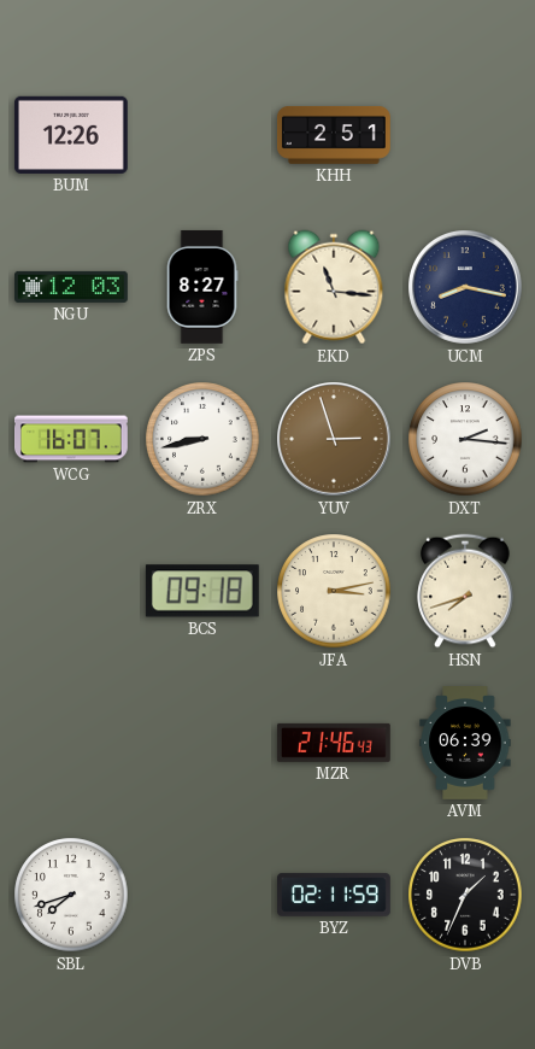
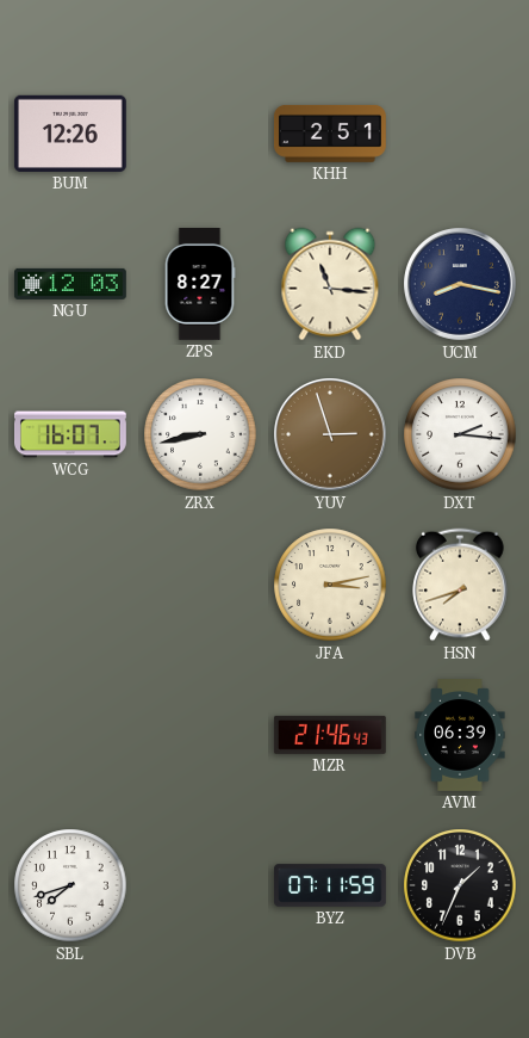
BCS: 09:18 -> none (202, 591)
BYZ: 02:11 -> 07:11 (331, 885)
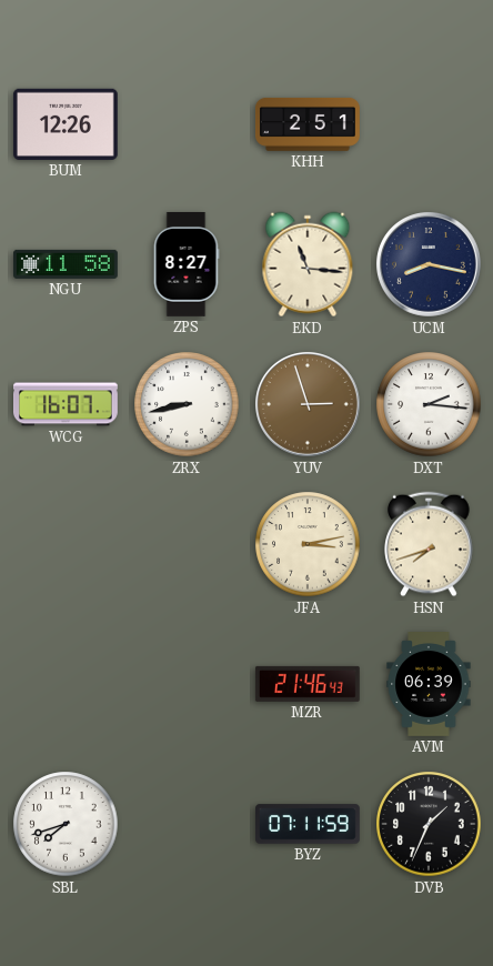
NGU: 12:03 -> 11:58 (67, 264)
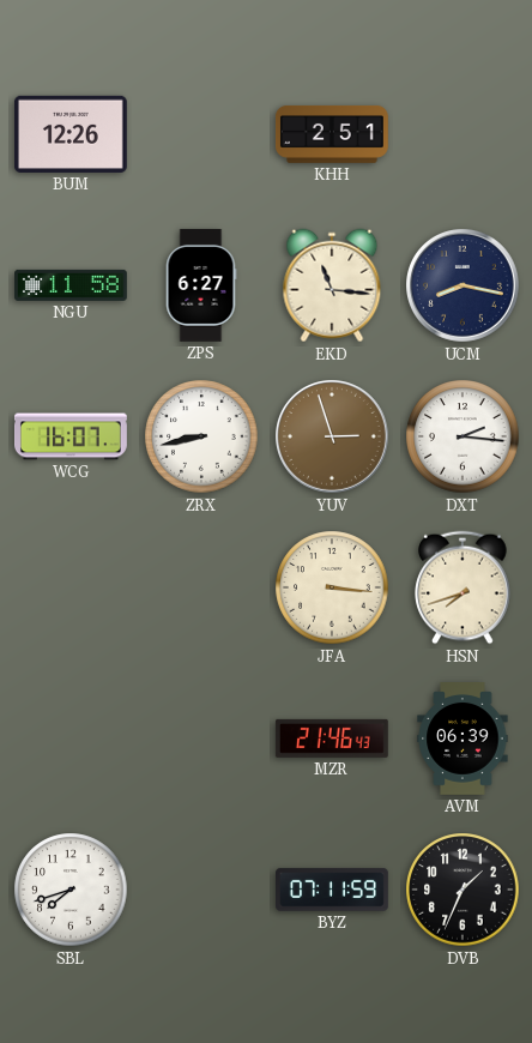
ZPS: 8:27 -> 6:27 (201, 285)
JFA: 3:13 -> 3:16 (332, 587)
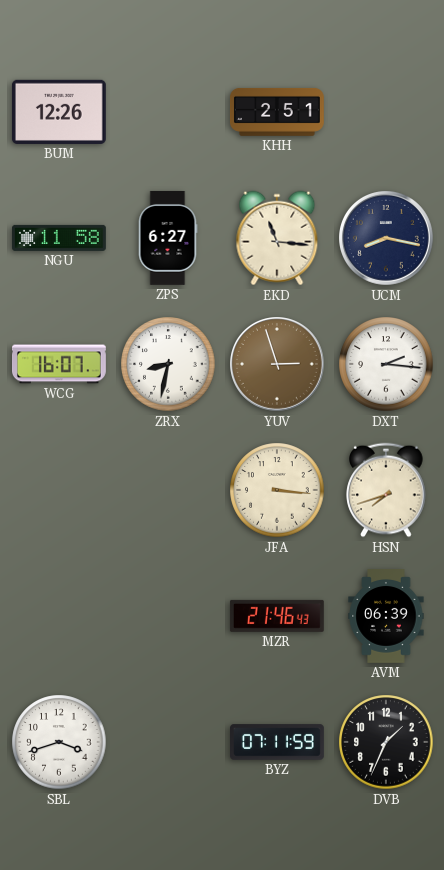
ZRX: 8:43 -> 8:32 (168, 364)
SBL: 7:42 -> 3:42 (59, 742)
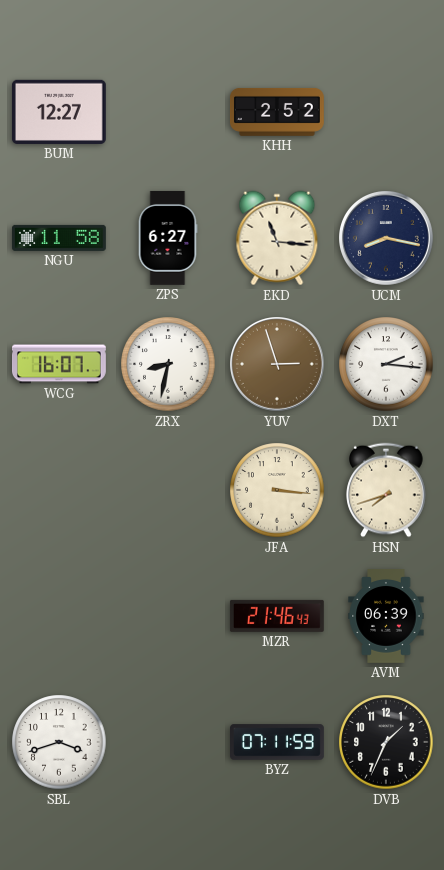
BUM: 12:26 -> 12:27 (59, 112)
KHH: 2:51 -> 2:52 (277, 112)
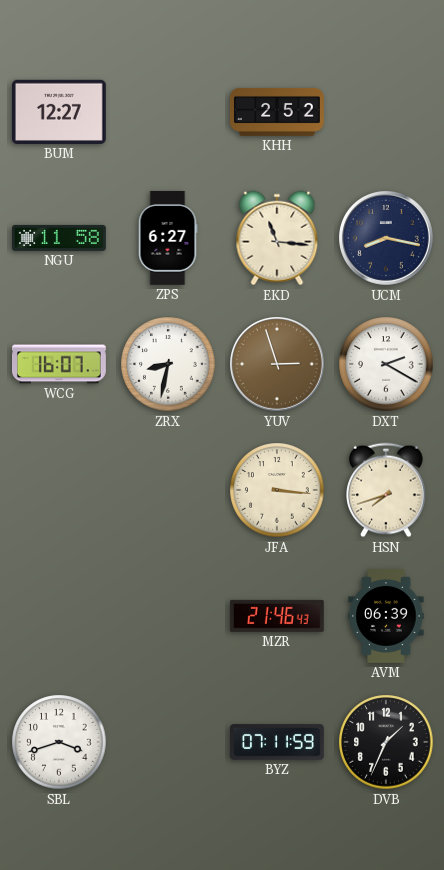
DXT: 2:16 -> 2:20 (386, 364)
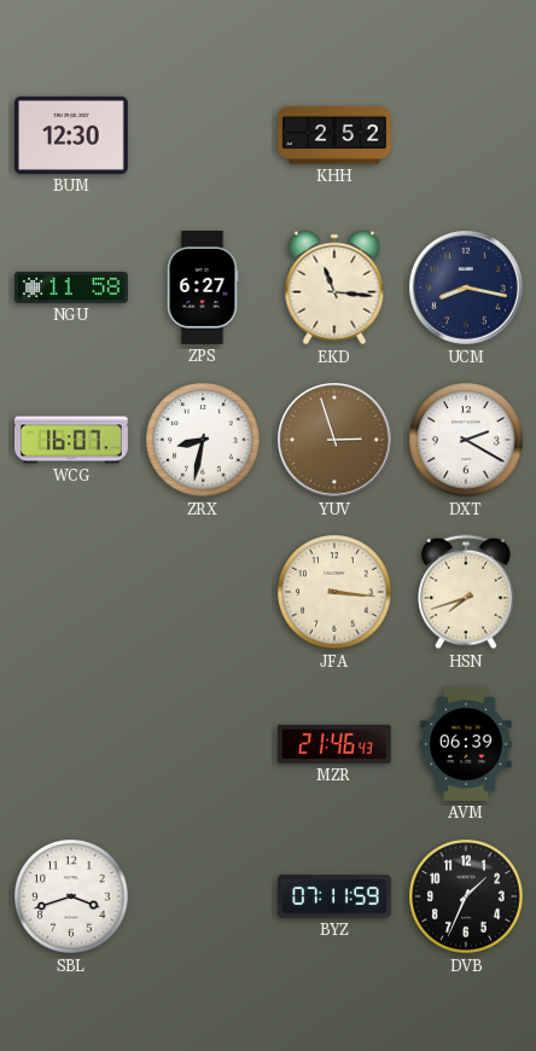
BUM: 12:27 -> 12:30 (71, 135)
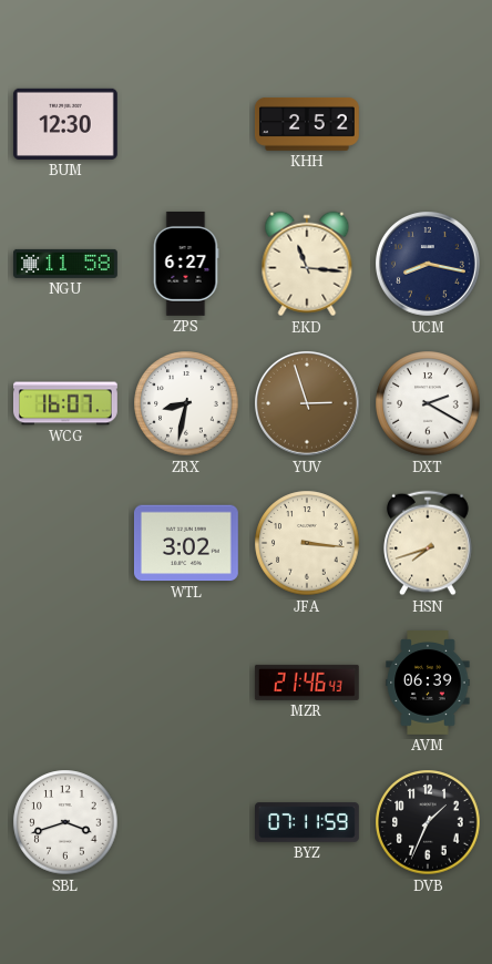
WTL: none -> 3:02 (186, 543)
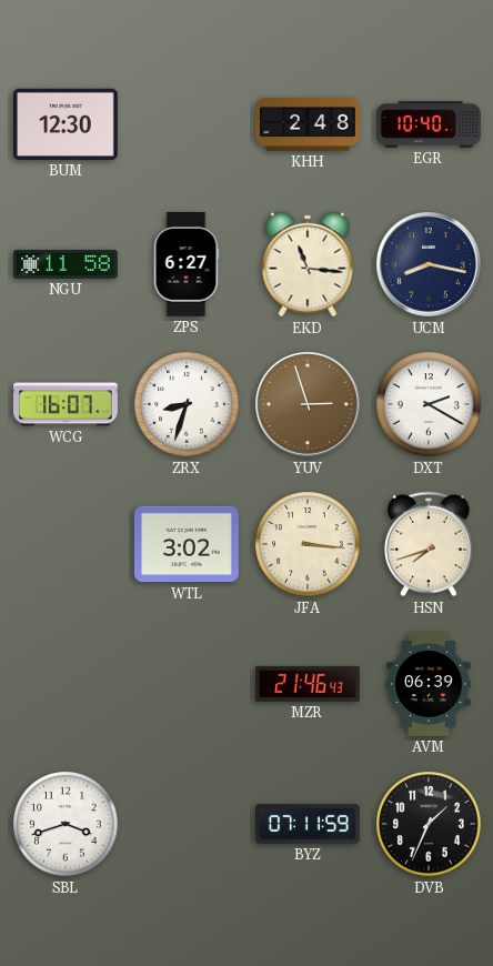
KHH: 2:52 -> 2:48 (308, 124)
EGR: none -> 10:40 (430, 124)
ZRX: 8:32 -> 8:33 (187, 404)
